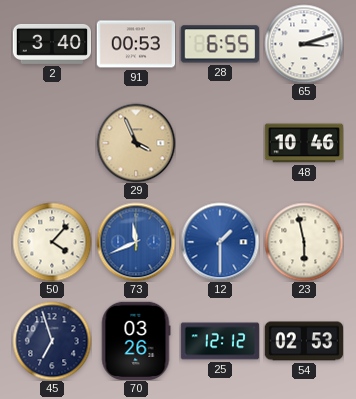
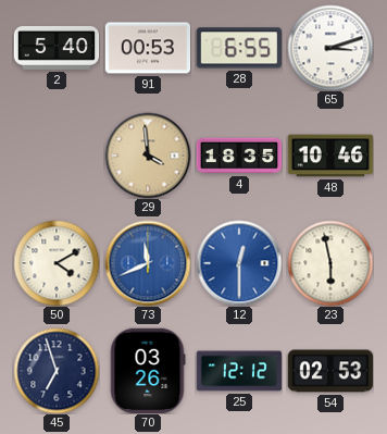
2: 3:40 -> 5:40 (57, 48)
29: 3:56 -> 3:59 (148, 156)
4: none -> 18:35 (239, 156)
50: 4:07 -> 4:10 (57, 263)
12: 1:30 -> 12:30 (239, 263)
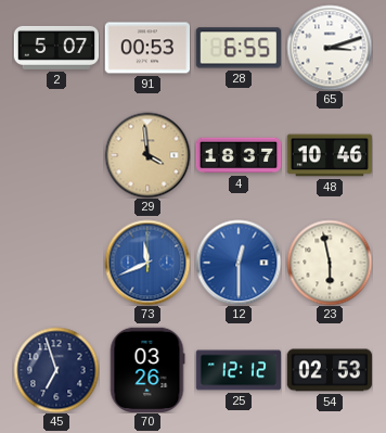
2: 5:40 -> 5:07 (56, 48)
4: 18:35 -> 18:37 (239, 155)
50: 4:10 -> none (57, 263)
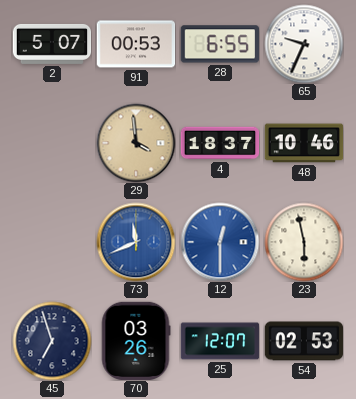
65: 3:12 -> 9:34 (304, 44)
25: 12:12 -> 12:07 (220, 341)
